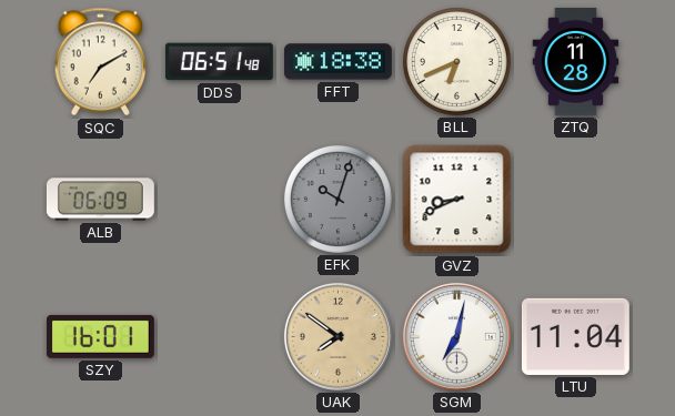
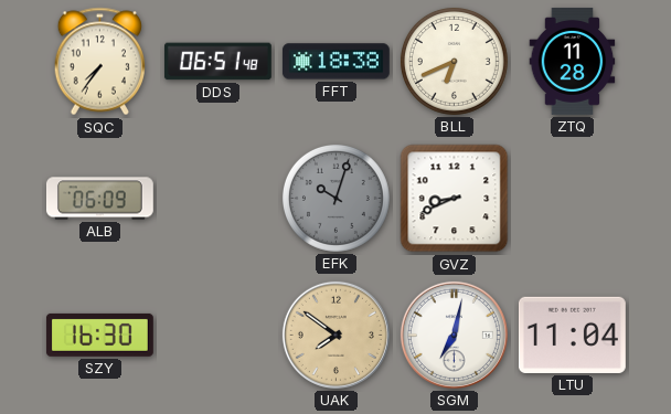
SQC: 7:10 -> 7:36 (99, 62)
SZY: 16:01 -> 16:30 (99, 335)
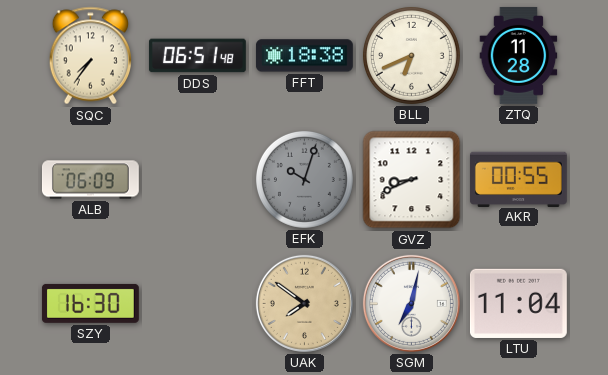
AKR: none -> 00:55 (518, 179)
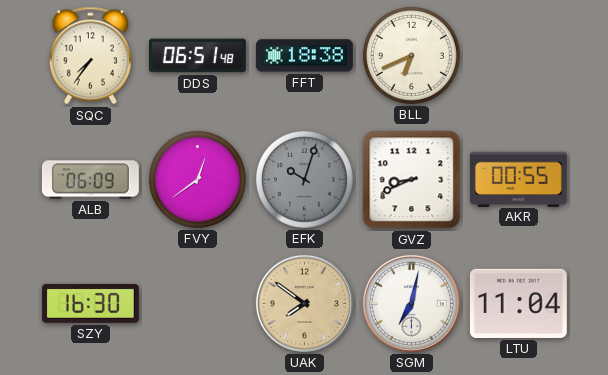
ZTQ: 11:28 -> none (519, 55)
FVY: none -> 12:39 (197, 179)
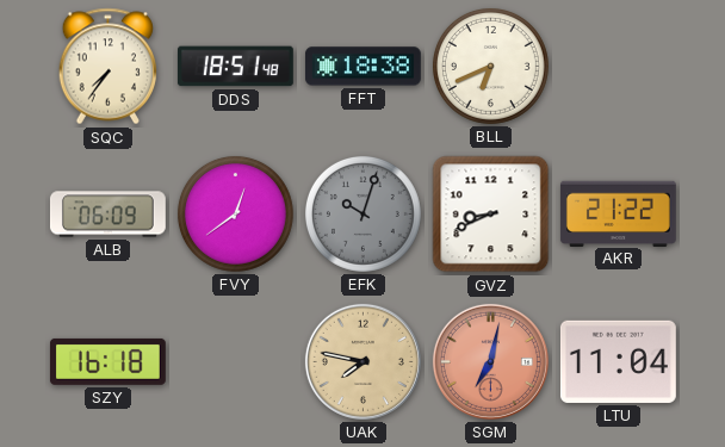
DDS: 06:51 -> 18:51 (235, 67)
AKR: 00:55 -> 21:22 (618, 213)
SZY: 16:30 -> 16:18 (107, 361)
UAK: 7:51 -> 7:47 (362, 361)
SGM dial: white -> salmon (490, 361)
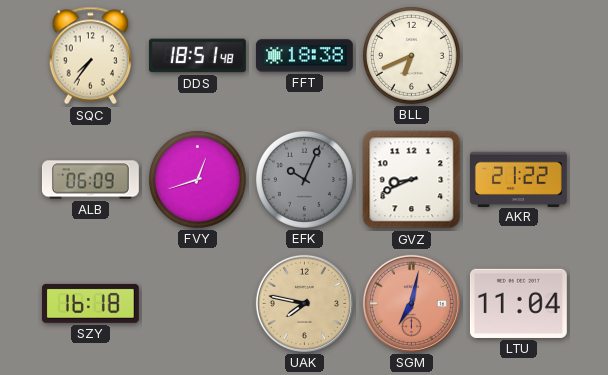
FVY: 12:39 -> 12:42 (197, 179)
EFK: 10:03 -> 10:04 (304, 179)
